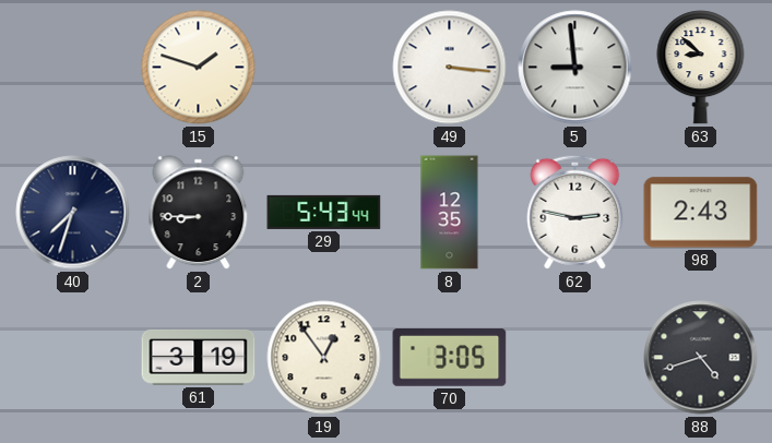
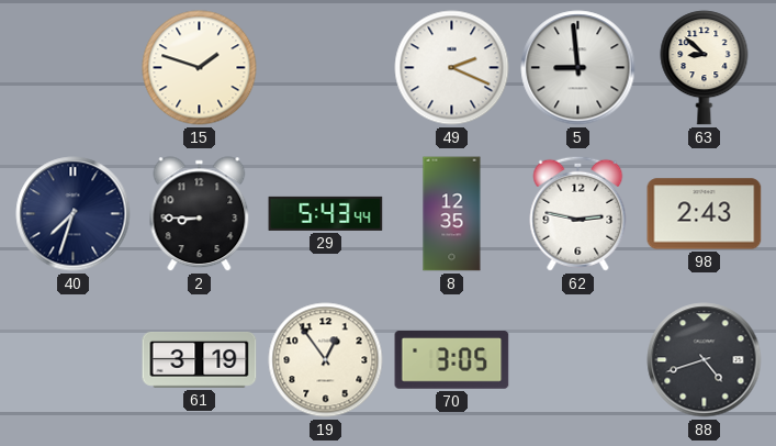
49: 3:16 -> 2:19 (452, 68)
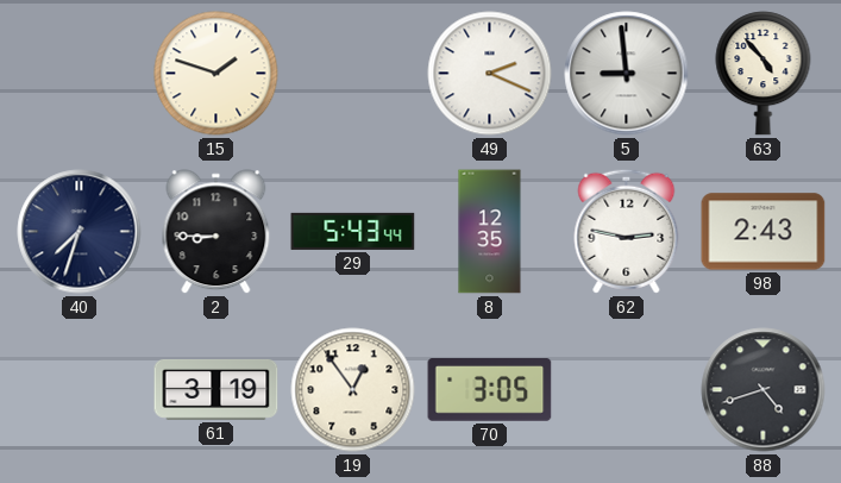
63: 8:52 -> 4:53 (764, 74)
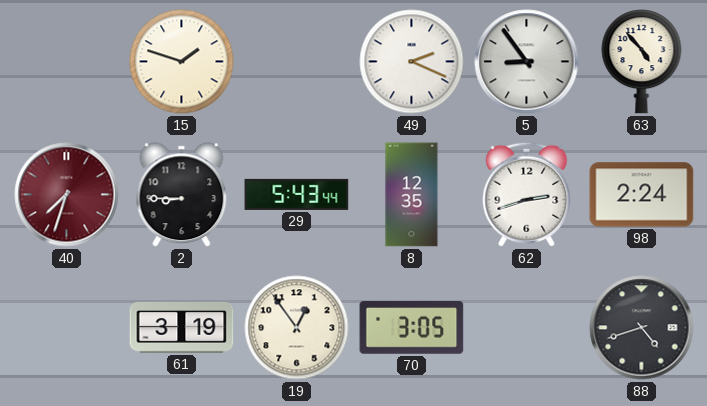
5: 8:59 -> 8:54 (527, 62)
40 dial: navy -> burgundy (67, 195)
62: 2:47 -> 2:42 (527, 194)
98: 2:43 -> 2:24 (642, 195)
